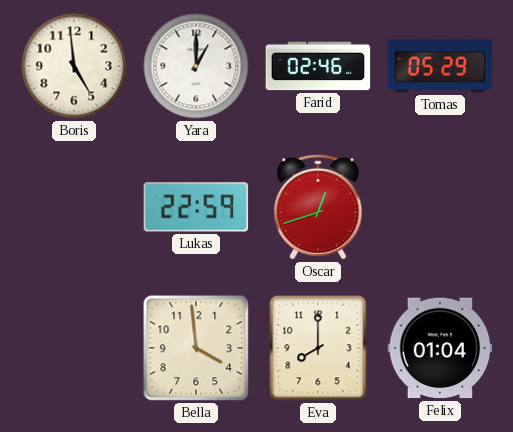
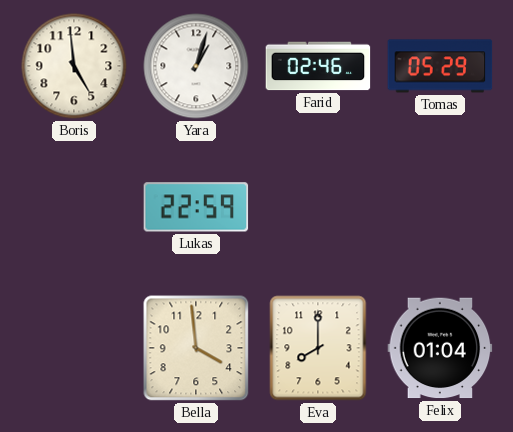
Yara: 1:00 -> 1:03 (196, 66)
Oscar: 12:42 -> none (318, 207)
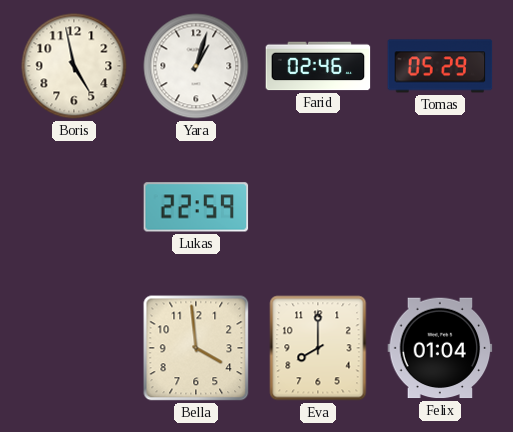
Boris: 4:59 -> 4:58 (74, 66)
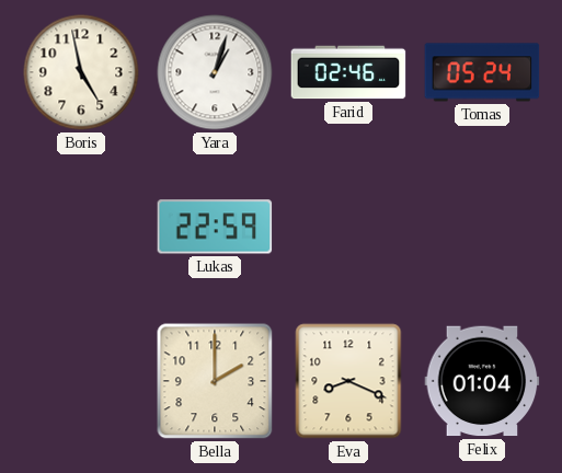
Tomas: 05:29 -> 05:24 (482, 72)
Bella: 3:59 -> 2:00 (215, 381)
Eva: 8:00 -> 8:19 (348, 381)
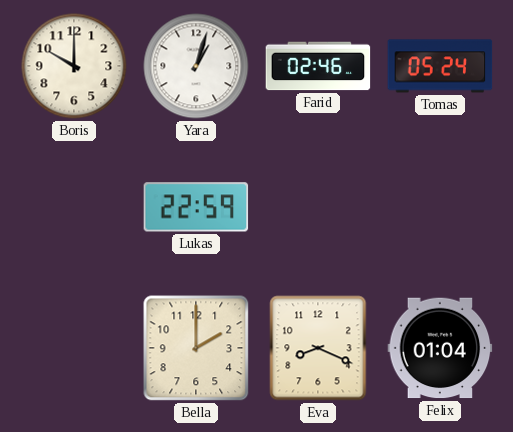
Boris: 4:58 -> 10:00 (74, 66)
